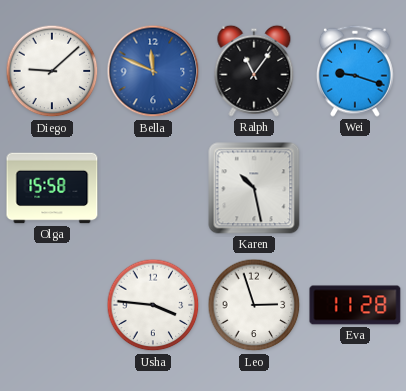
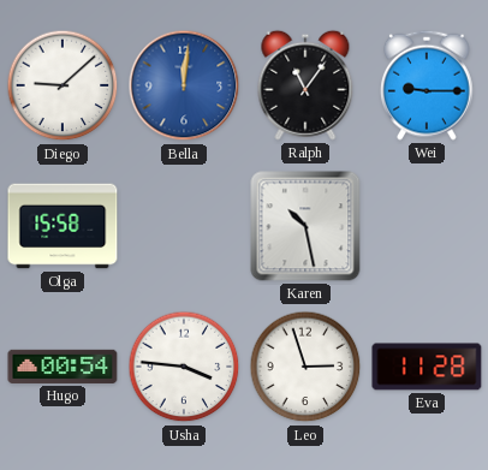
Bella: 11:49 -> 12:01 (184, 85)
Wei: 9:18 -> 9:15 (428, 85)
Hugo: none -> 00:54 (63, 367)
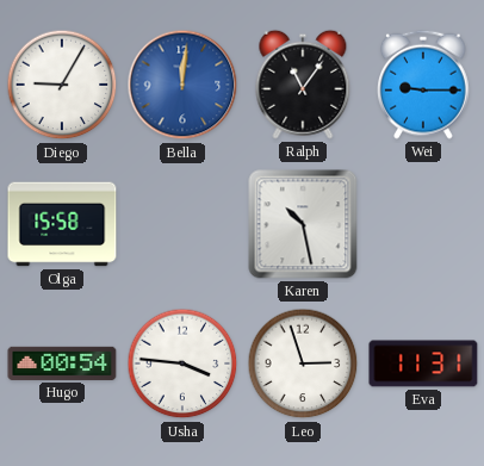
Diego: 9:08 -> 9:05 (62, 85)
Eva: 11:28 -> 11:31 (423, 364)
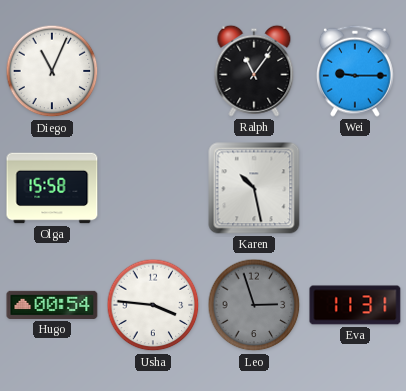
Diego: 9:05 -> 11:04 (52, 71)
Bella: 12:01 -> none (182, 85)
Leo dial: white -> grey (254, 305)
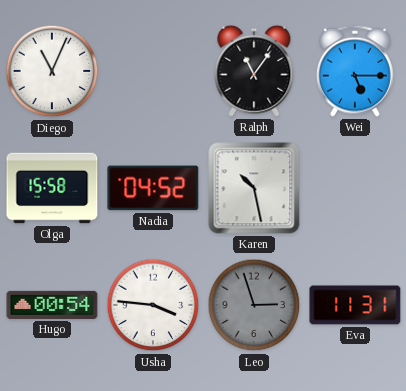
Wei: 9:15 -> 5:15 (356, 71)
Nadia: none -> 04:52 (153, 188)
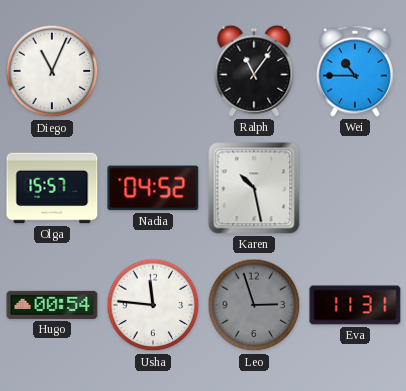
Wei: 5:15 -> 10:45 (356, 71)
Olga: 15:58 -> 15:57 (52, 188)
Usha: 3:46 -> 11:46 (153, 305)
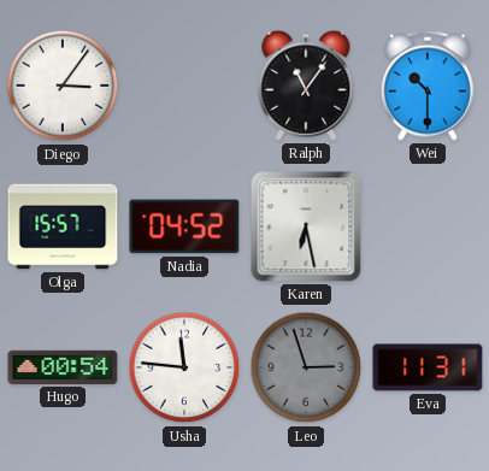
Diego: 11:04 -> 3:06 (63, 86)
Wei: 10:45 -> 10:30 (429, 86)
Karen: 10:28 -> 6:28 (306, 226)
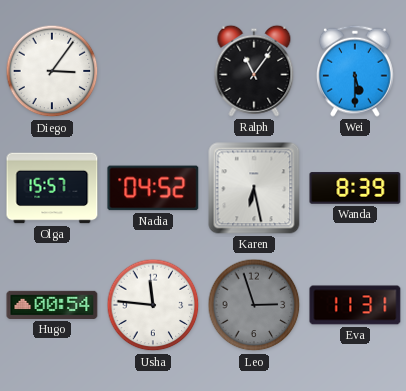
Wei: 10:30 -> 5:30 (356, 71)
Wanda: none -> 8:39 (355, 188)
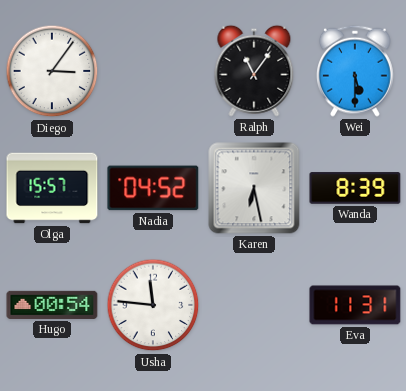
Leo: 2:57 -> none (254, 305)
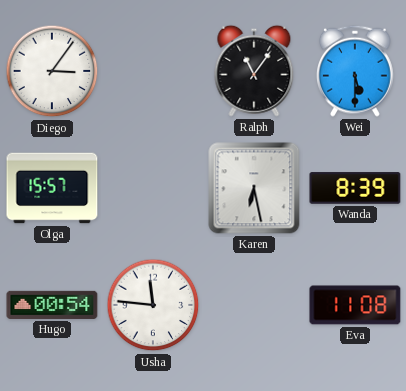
Nadia: 04:52 -> none (153, 188)
Eva: 11:31 -> 11:08 (355, 305)
